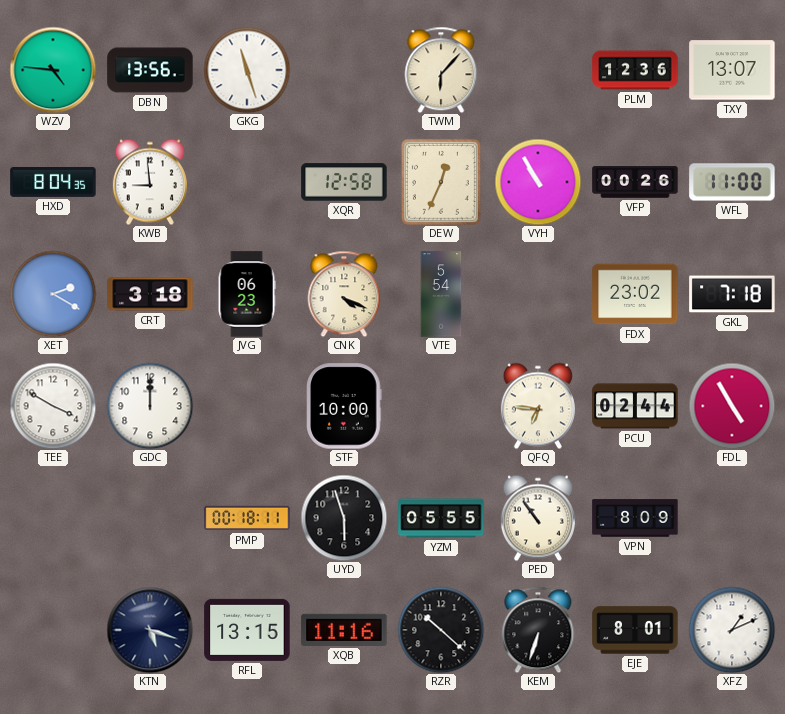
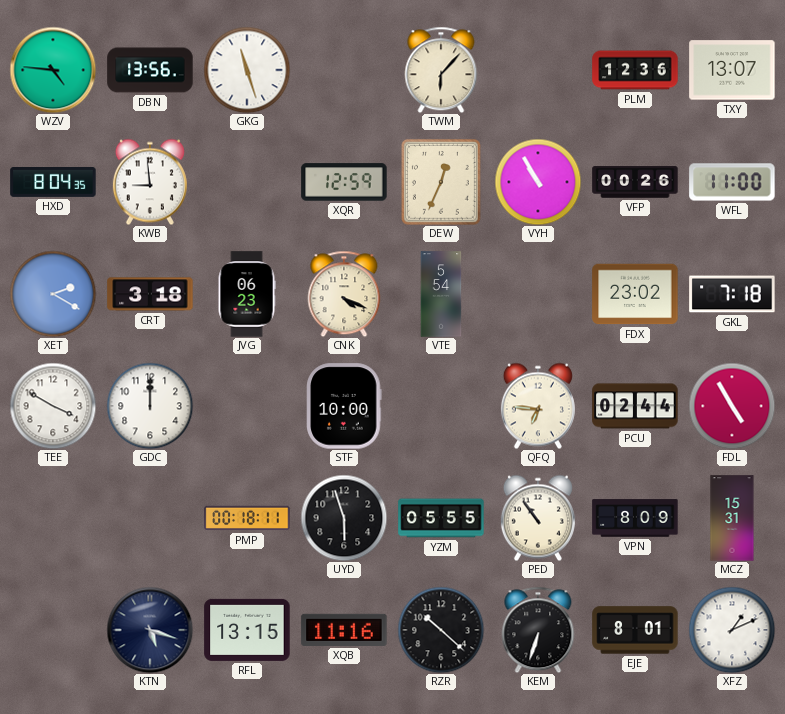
XQR: 12:58 -> 12:59 (344, 182)
MCZ: none -> 15:31 (732, 518)
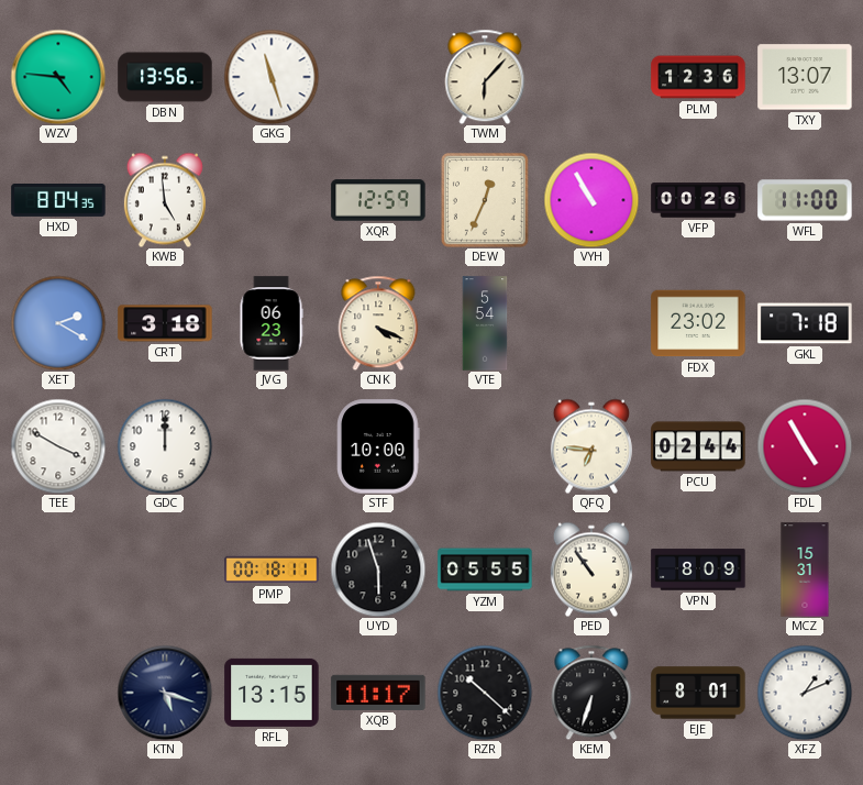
KWB: 8:59 -> 4:59 (165, 200)
XQB: 11:16 -> 11:17 (378, 693)
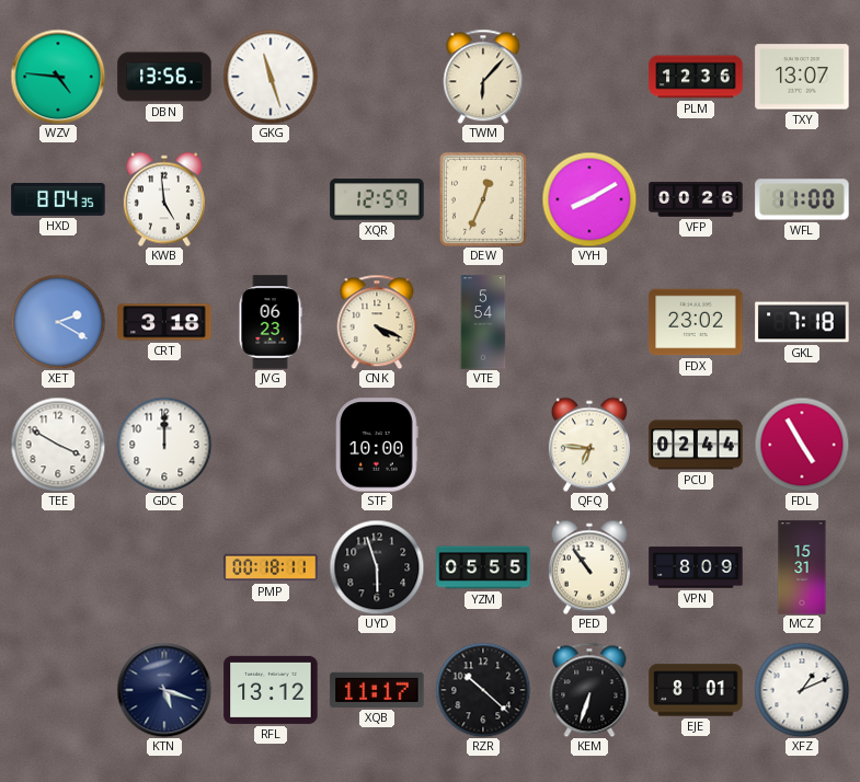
VYH: 10:55 -> 8:10 (589, 199)
RFL: 13:15 -> 13:12 (271, 690)
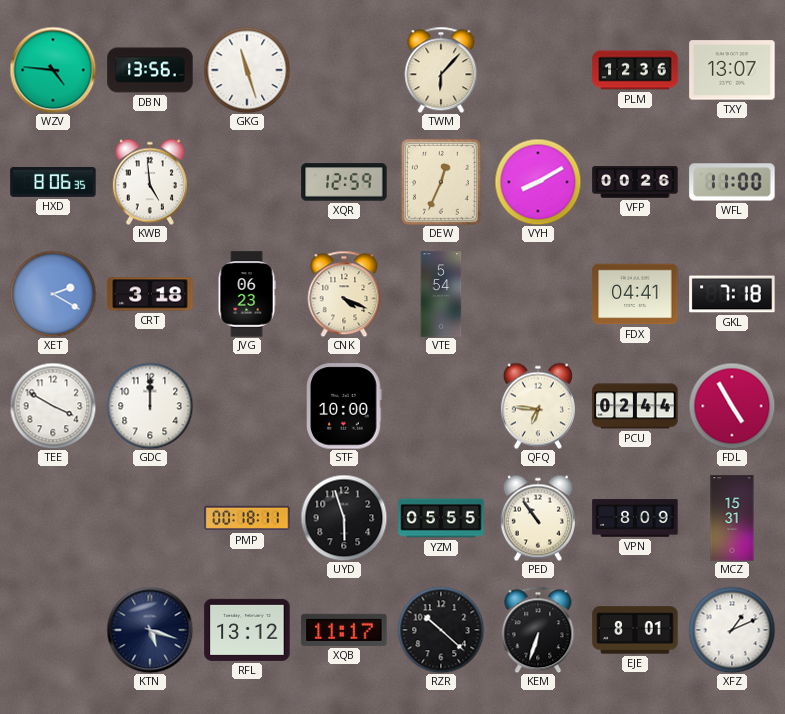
HXD: 8:04 -> 8:06 (53, 183)
FDX: 23:02 -> 04:41 (635, 294)
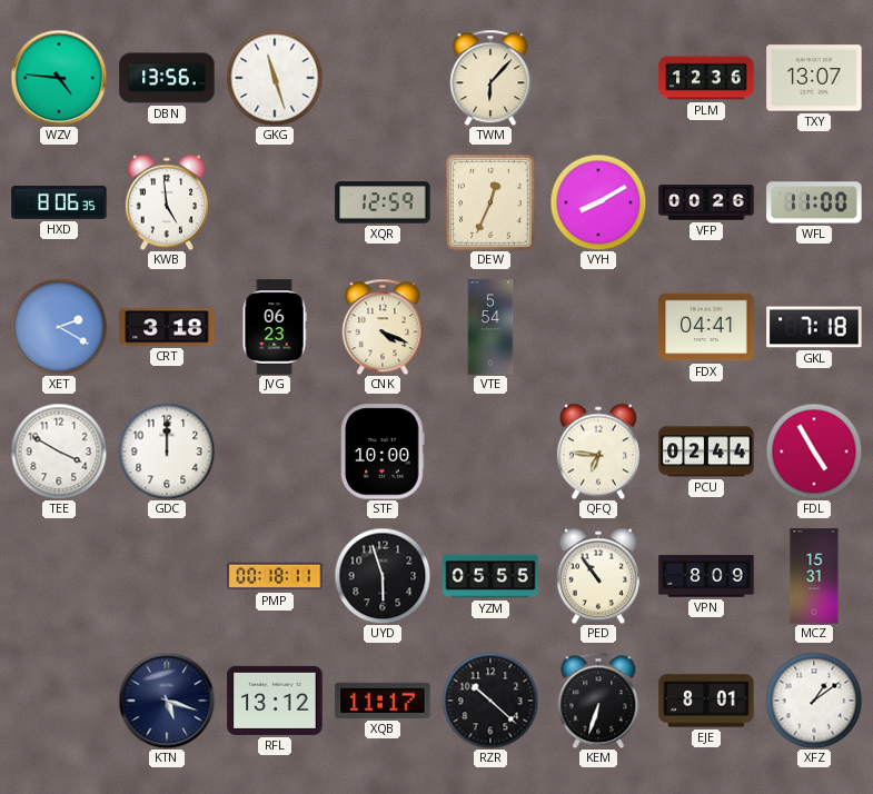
XFZ: 1:11 -> 1:09 (814, 701)
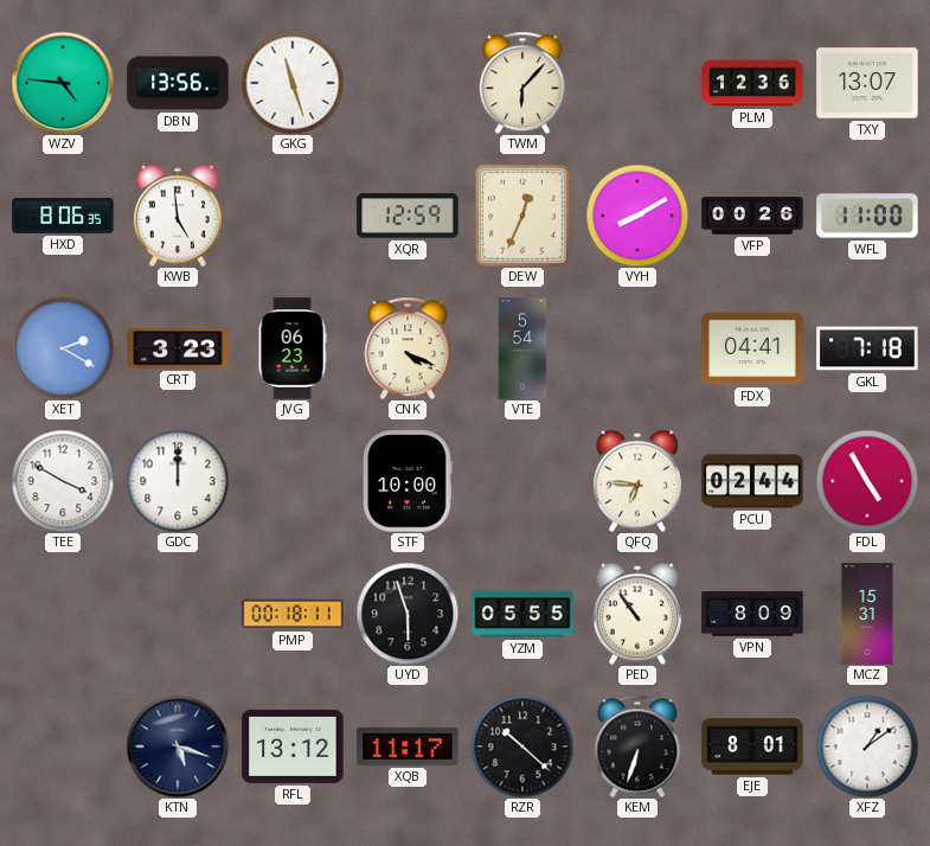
CRT: 3:18 -> 3:23 (178, 348)
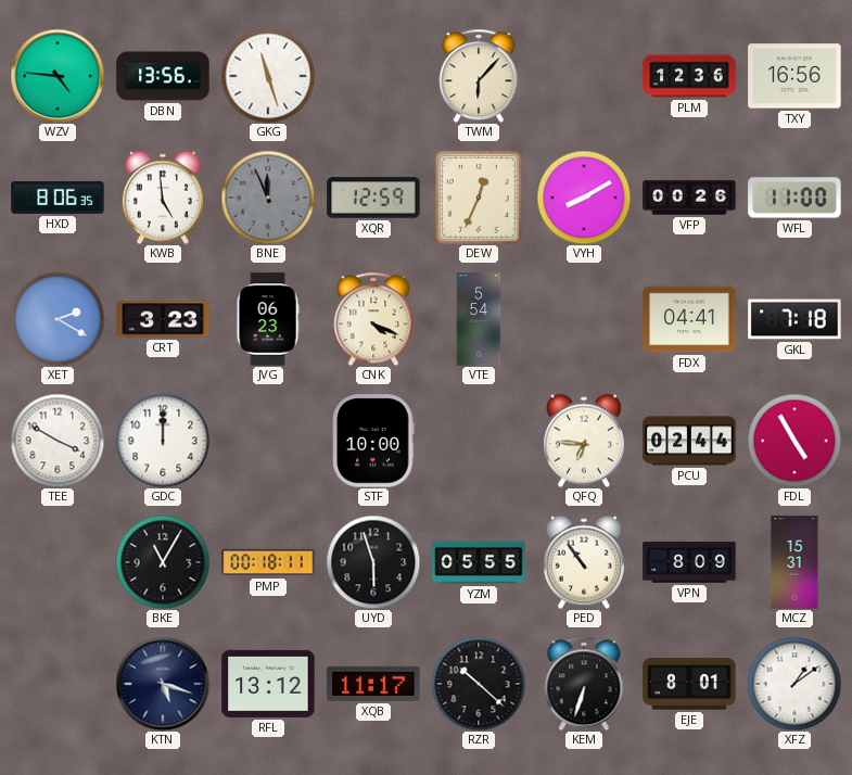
TXY: 13:07 -> 16:56 (794, 76)
BNE: none -> 11:56 (268, 198)
BKE: none -> 11:05 (163, 562)
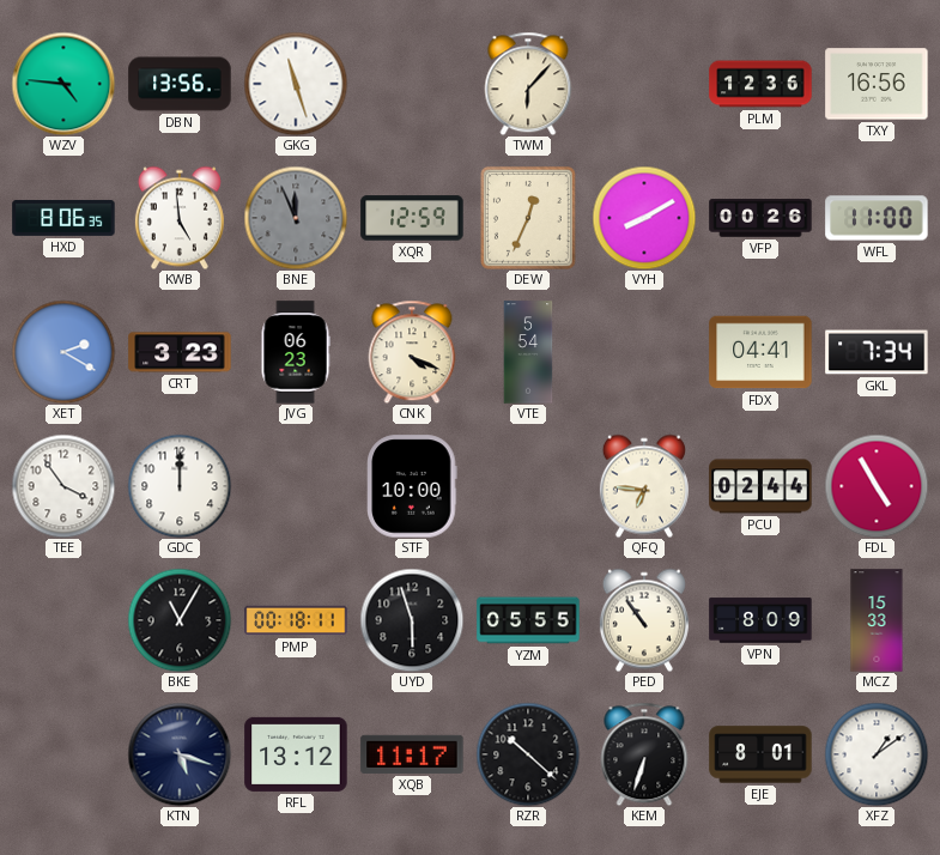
GKL: 7:18 -> 7:34 (877, 352)
TEE: 3:50 -> 3:54 (63, 486)
MCZ: 15:31 -> 15:33 (877, 620)
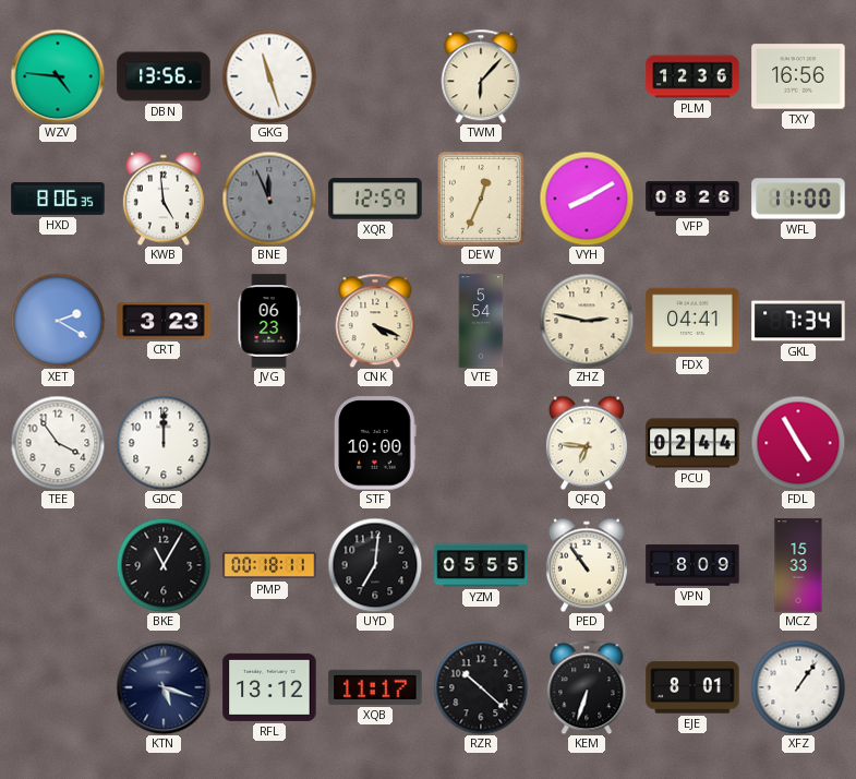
VFP: 00:26 -> 08:26 (692, 199)
ZHZ: none -> 2:47 (587, 321)
UYD: 5:57 -> 7:01 (375, 565)
XFZ: 1:09 -> 1:06 (798, 687)
